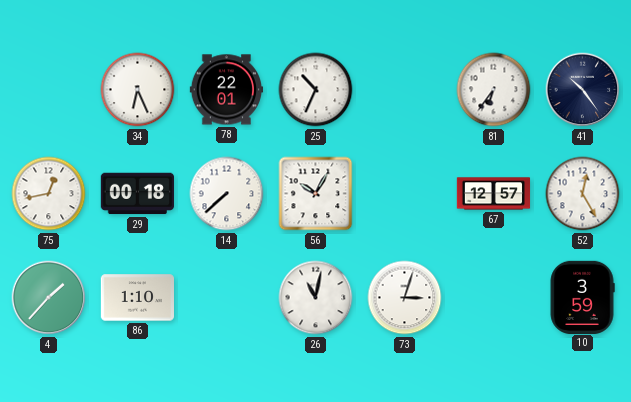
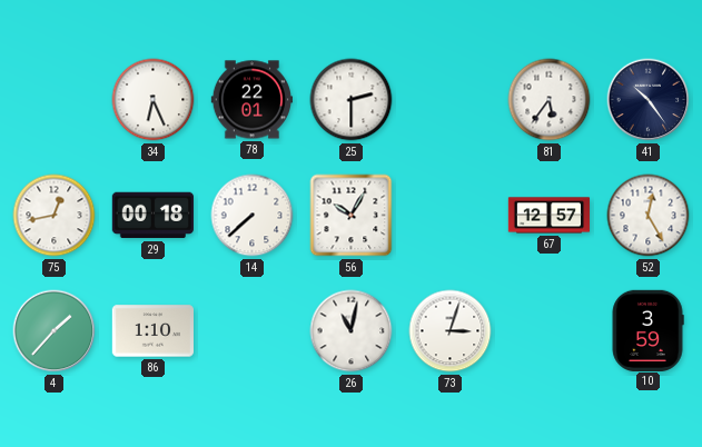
25: 10:34 -> 2:30 (352, 100)
81: 6:36 -> 5:36 (550, 100)
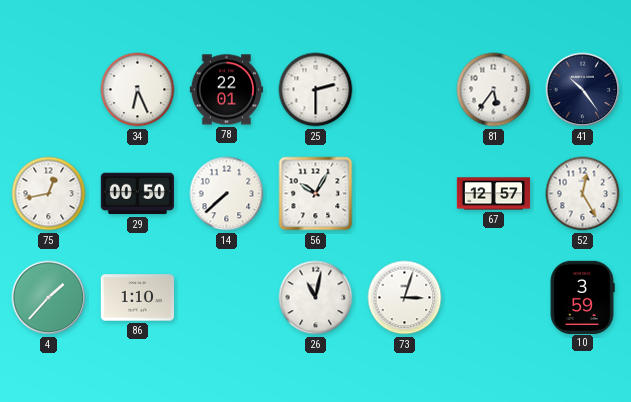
29: 00:18 -> 00:50 (137, 194)
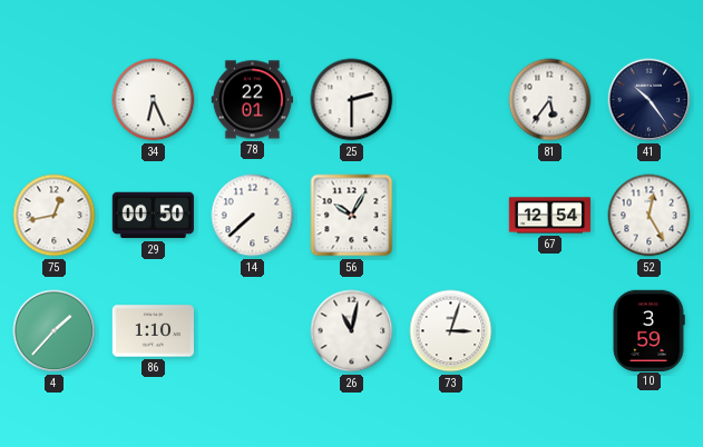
67: 12:57 -> 12:54 (550, 216)
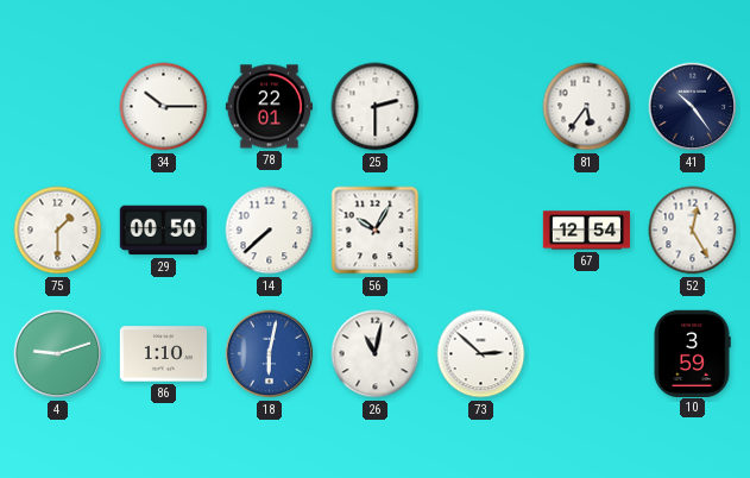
34: 6:26 -> 10:15 (164, 107)
75: 12:43 -> 1:30 (58, 231)
4: 1:37 -> 9:12 (58, 354)
18: none -> 6:02 (270, 354)
73: 3:03 -> 2:52 (481, 354)
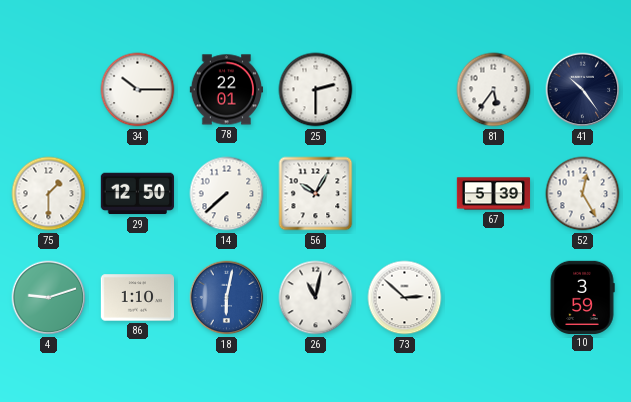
29: 00:50 -> 12:50 (137, 194)
67: 12:54 -> 5:39 (494, 194)
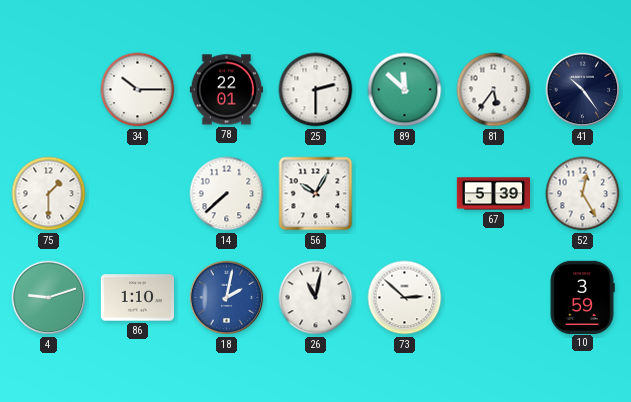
89: none -> 11:52 (405, 90)
29: 12:50 -> none (137, 194)
18: 6:02 -> 2:02 (227, 298)
